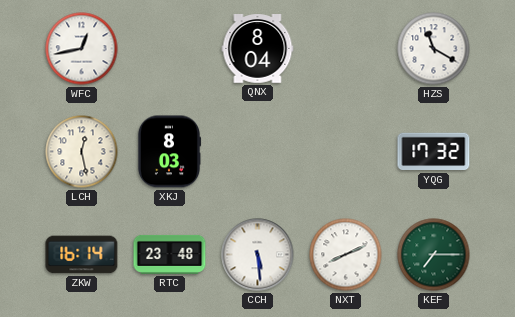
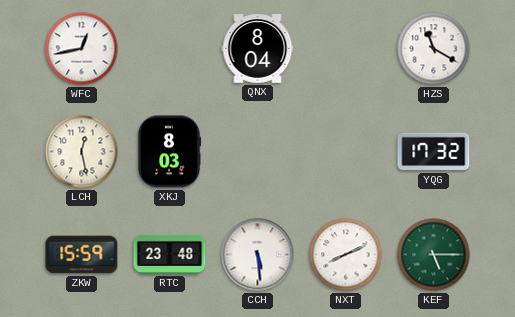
ZKW: 16:14 -> 15:59 (82, 255)
KEF: 7:15 -> 5:15 (434, 255)
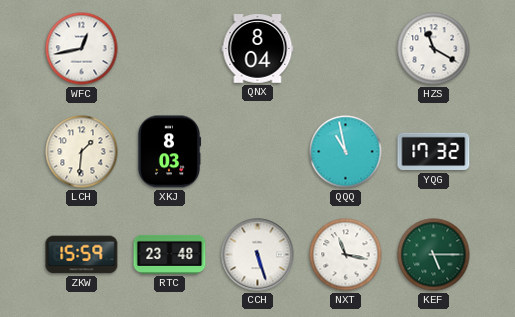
LCH: 12:28 -> 1:31 (82, 152)
QQQ: none -> 10:58 (346, 152)
CCH: 5:29 -> 5:27 (258, 255)
NXT: 8:11 -> 11:17 (346, 255)
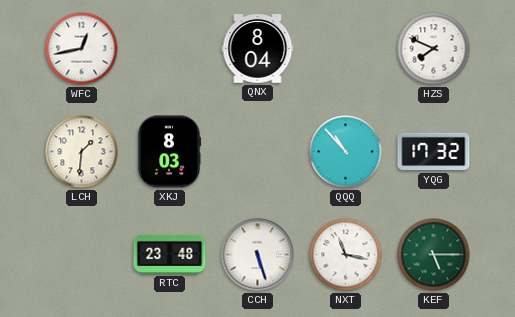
HZS: 11:20 -> 7:49 (434, 49)
QQQ: 10:58 -> 10:53 (346, 152)
ZKW: 15:59 -> none (82, 255)
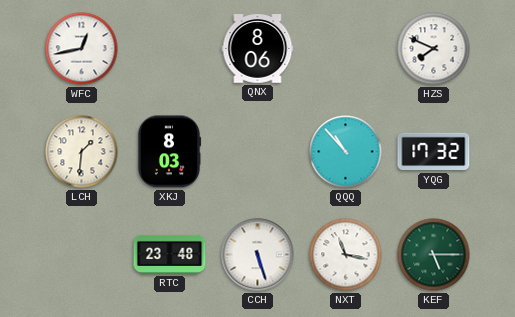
QNX: 8:04 -> 8:06 (258, 49)
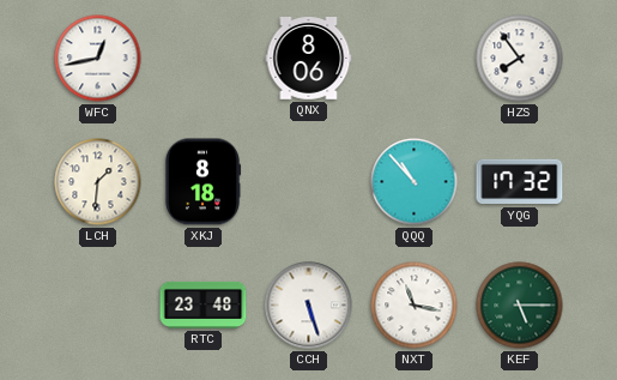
HZS: 7:49 -> 7:54 (520, 59)
XKJ: 8:03 -> 8:18 (202, 182)
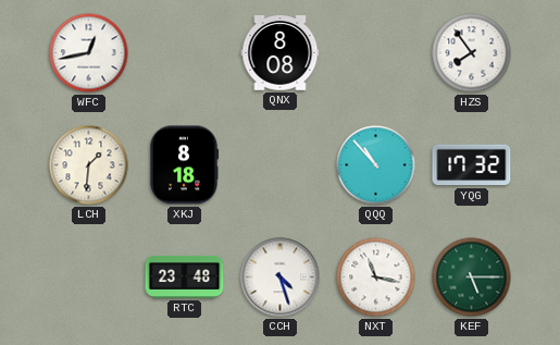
QNX: 8:06 -> 8:08 (281, 53)
CCH: 5:27 -> 4:27 (281, 278)
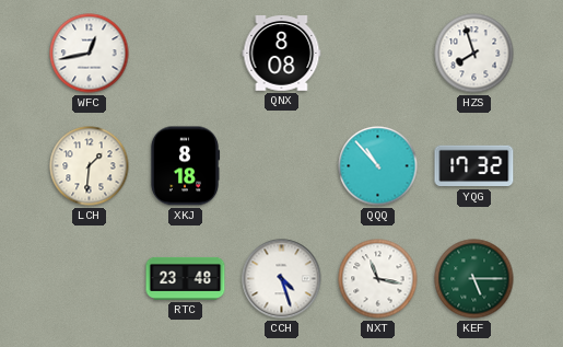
HZS: 7:54 -> 7:57 (474, 54)
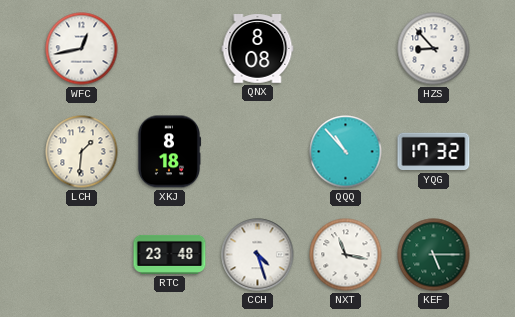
HZS: 7:57 -> 8:53 (434, 49)
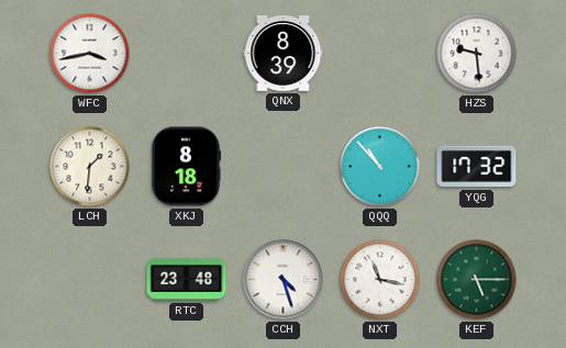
WFC: 12:43 -> 3:43 (90, 54)
QNX: 8:08 -> 8:39 (284, 54)
HZS: 8:53 -> 9:29 (477, 54)
